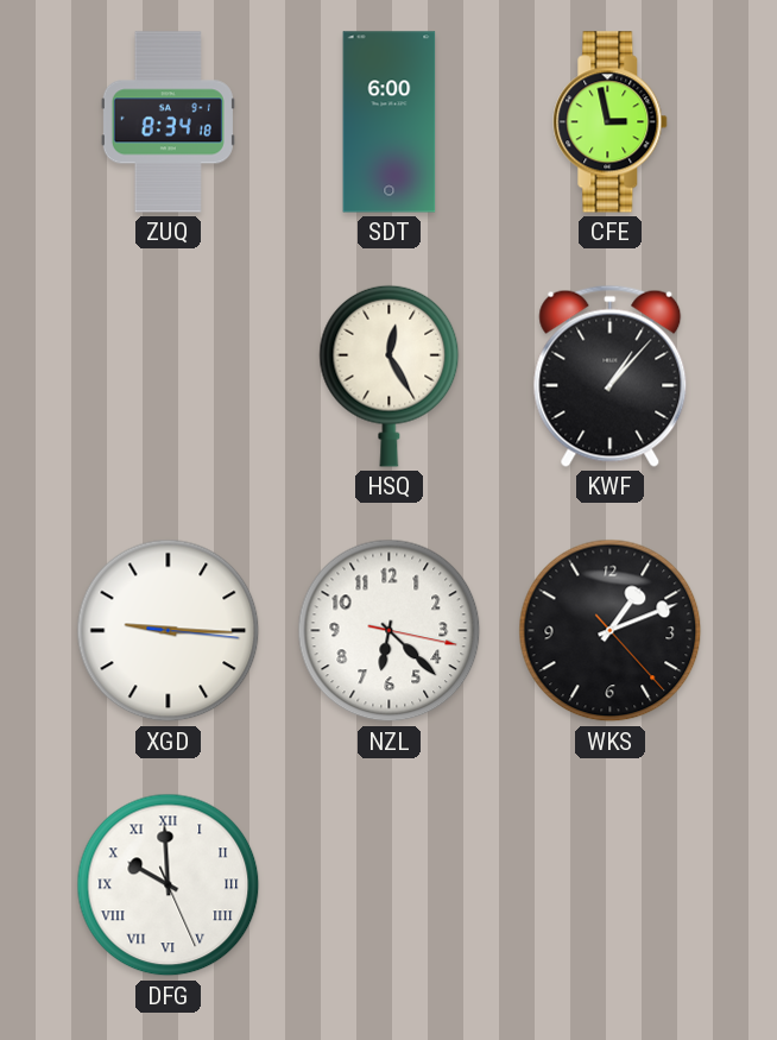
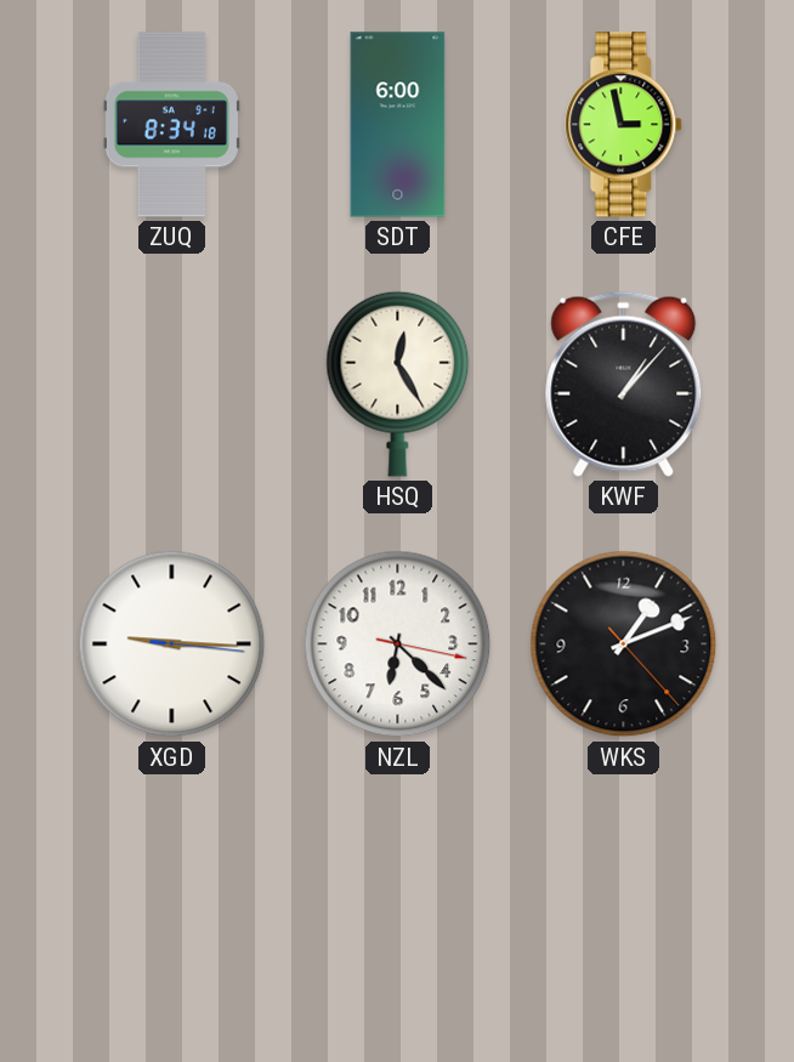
DFG: 9:59 -> none (169, 885)
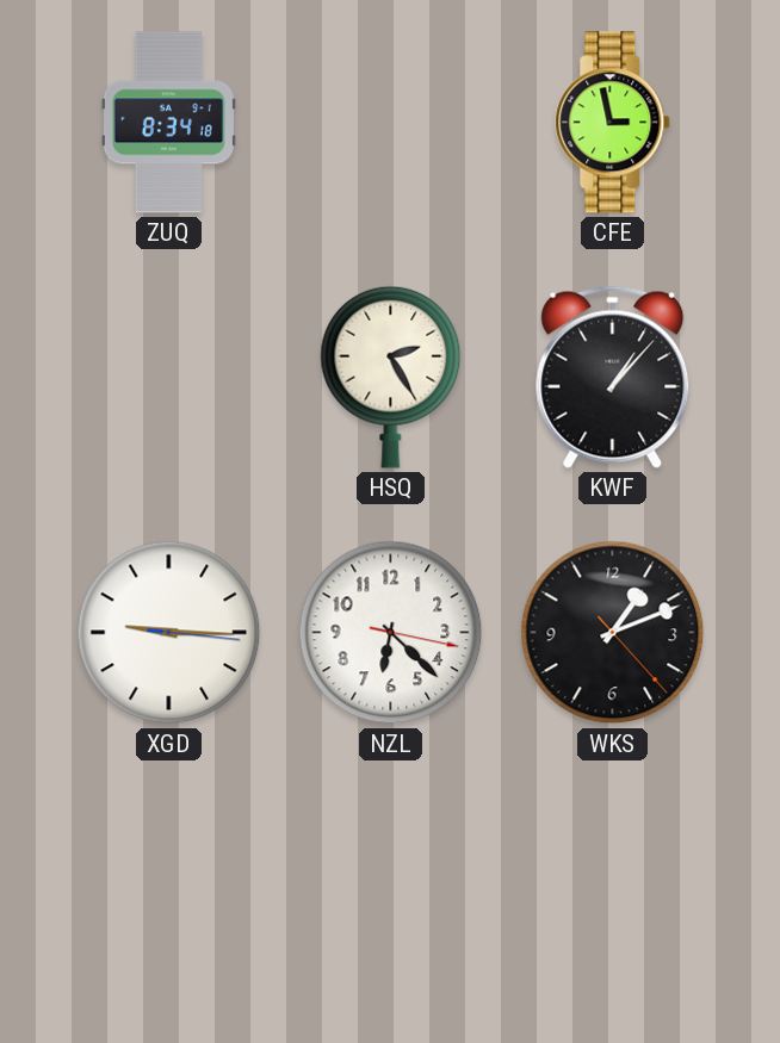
SDT: 6:00 -> none (398, 125)
HSQ: 12:25 -> 2:25 (391, 377)
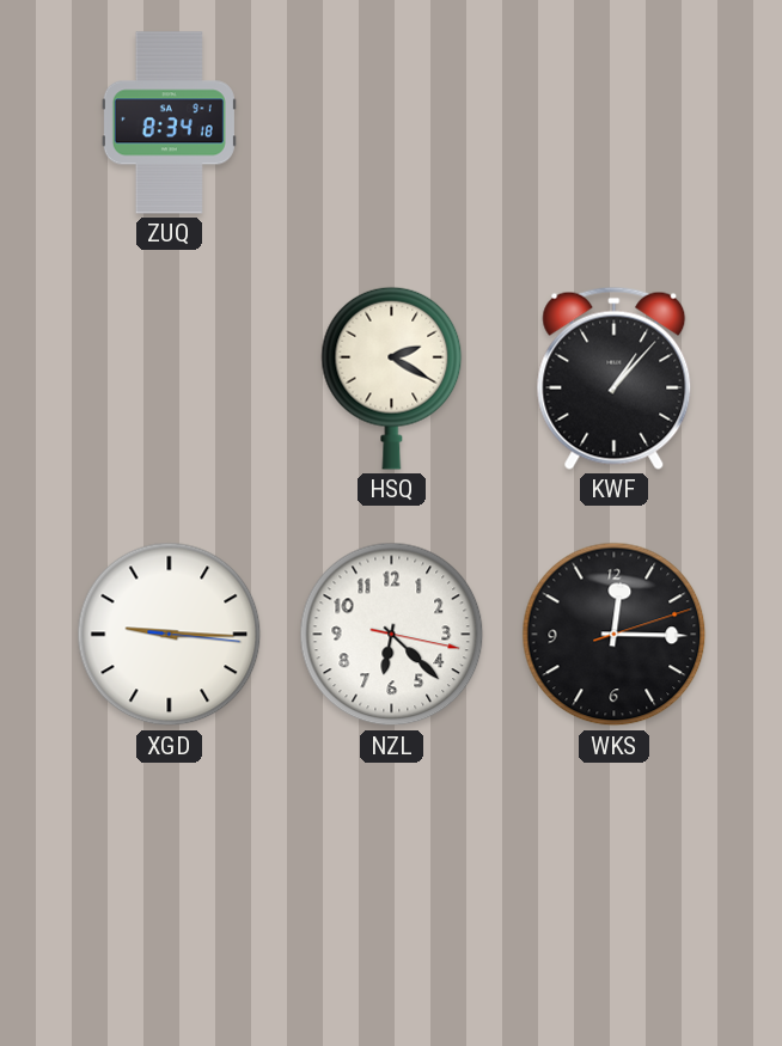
CFE: 2:58 -> none (613, 123)
HSQ: 2:25 -> 2:20 (392, 378)
WKS: 1:11 -> 12:15 (615, 635)
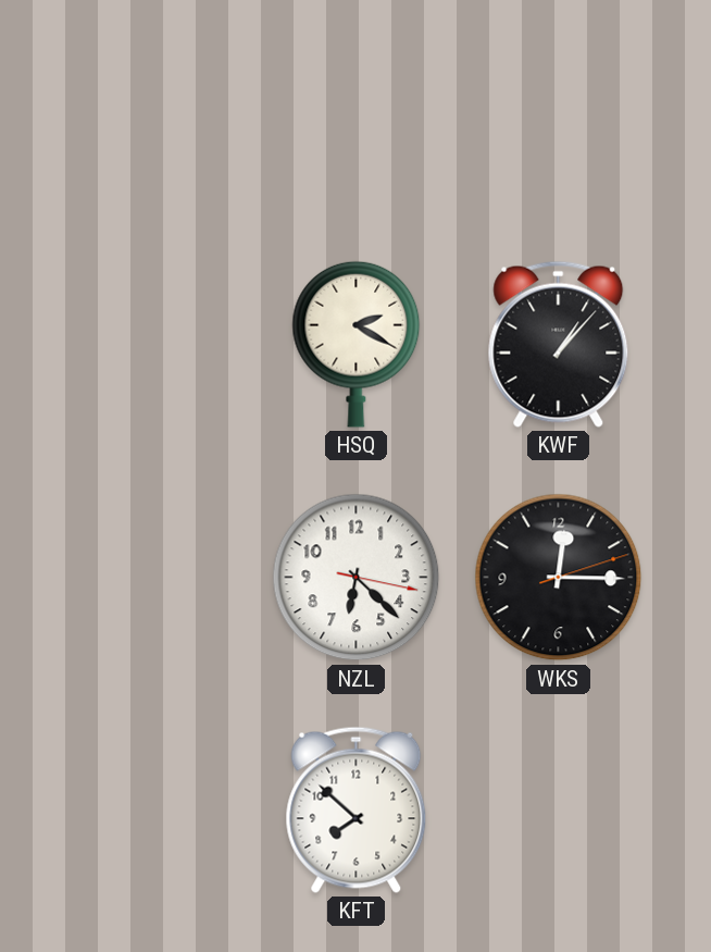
ZUQ: 8:34 -> none (169, 123)
XGD: 9:15 -> none (170, 635)
KFT: none -> 7:52 (357, 809)
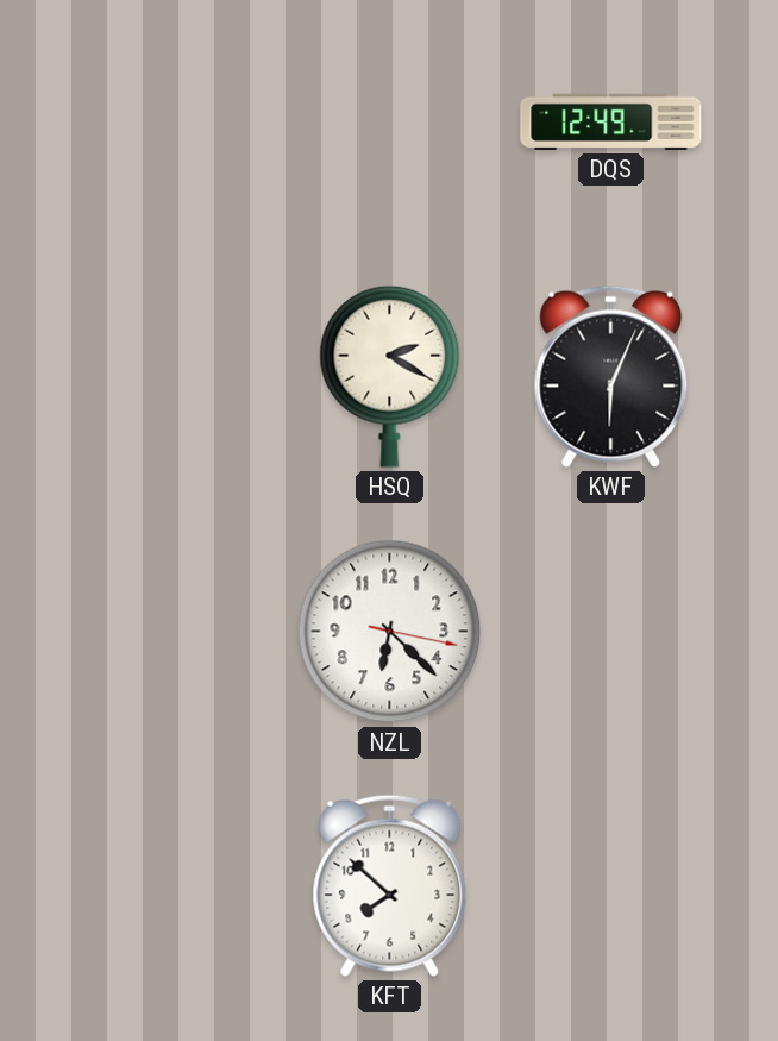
DQS: none -> 12:49 (611, 121)
KWF: 1:07 -> 6:04 (611, 376)
WKS: 12:15 -> none (559, 578)
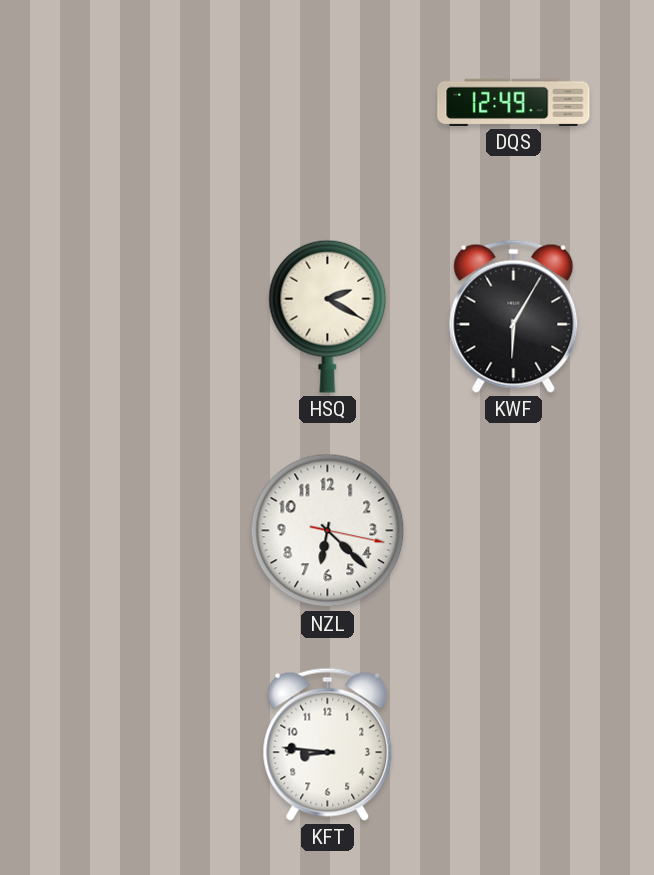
KWF: 6:04 -> 6:05 (514, 316)
KFT: 7:52 -> 8:46 (328, 744)
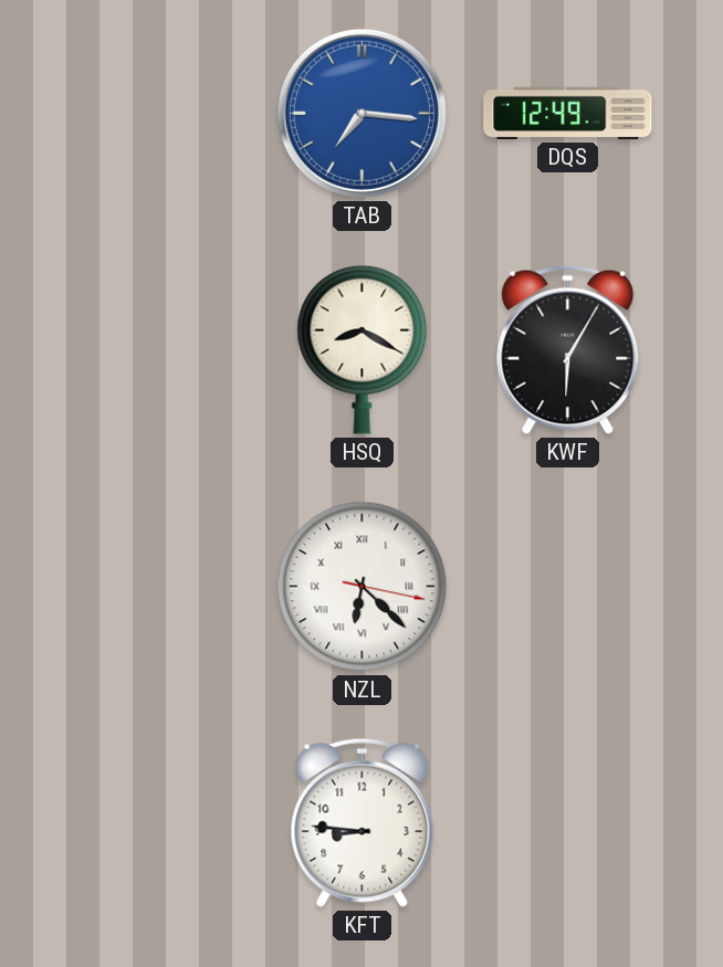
TAB: none -> 7:16 (361, 113)
HSQ: 2:20 -> 8:20 (363, 349)
NZL numerals: Arabic -> Roman (363, 587)
